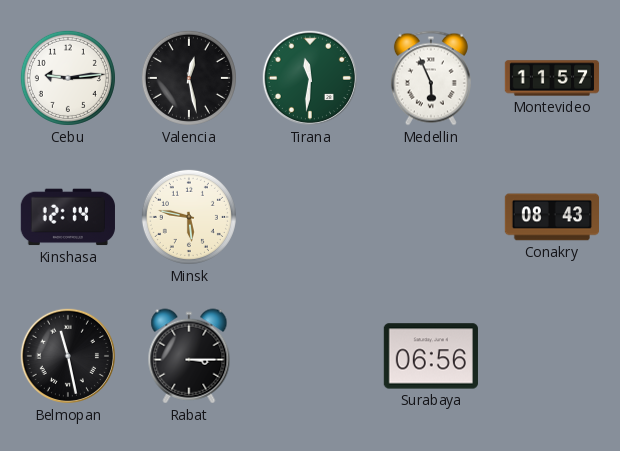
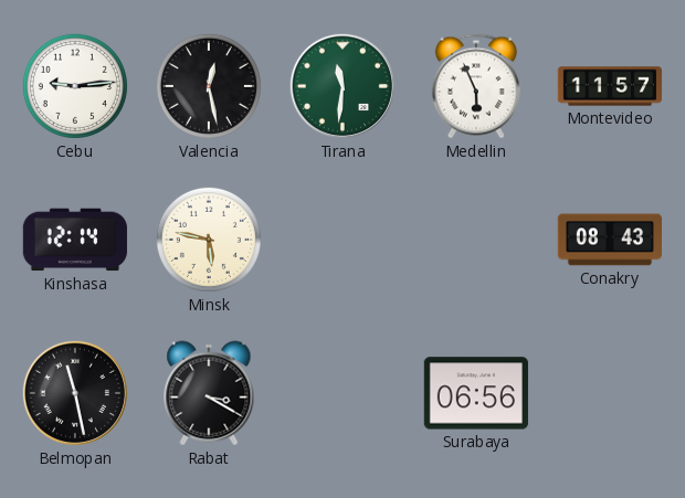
Rabat: 3:15 -> 3:20 (209, 393)
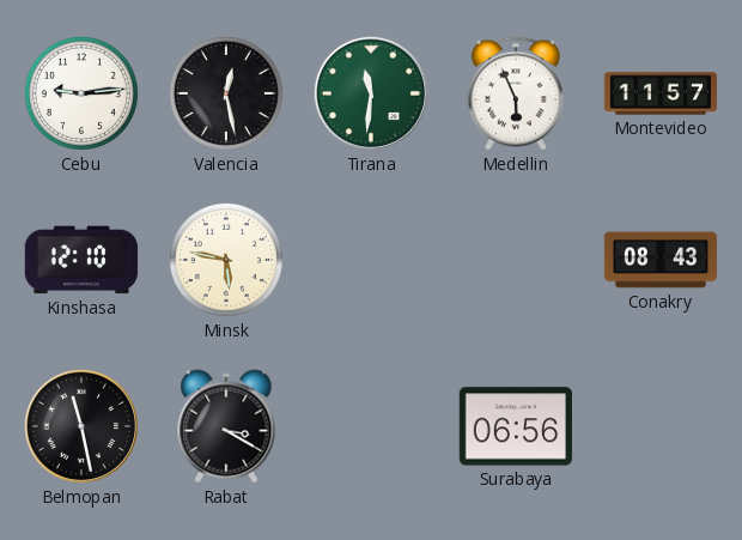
Kinshasa: 12:14 -> 12:10 (81, 260)
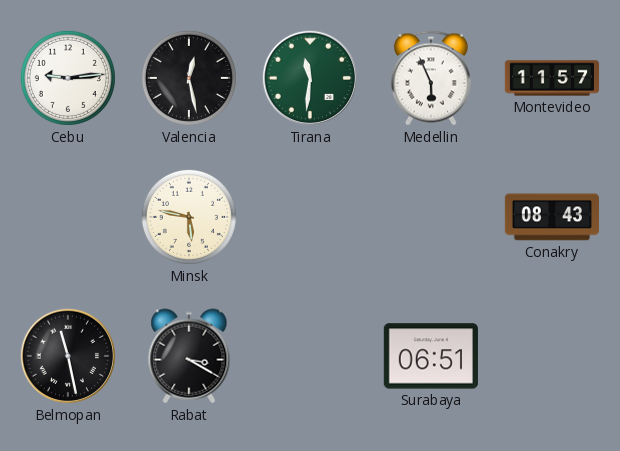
Kinshasa: 12:10 -> none (81, 260)
Surabaya: 06:56 -> 06:51 (431, 356)
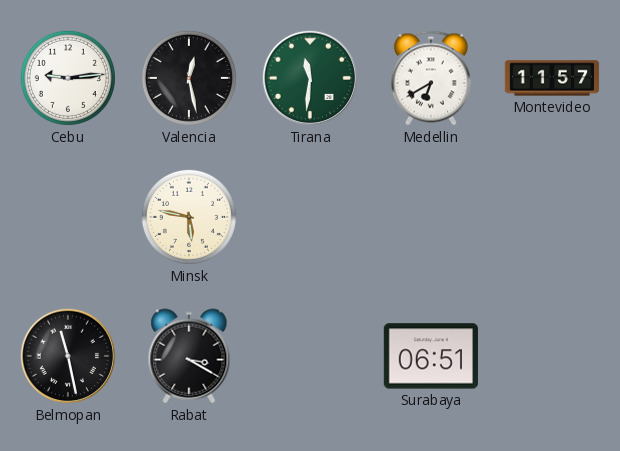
Medellin: 5:56 -> 6:40 (431, 78)
Conakry: 08:43 -> none (551, 217)
